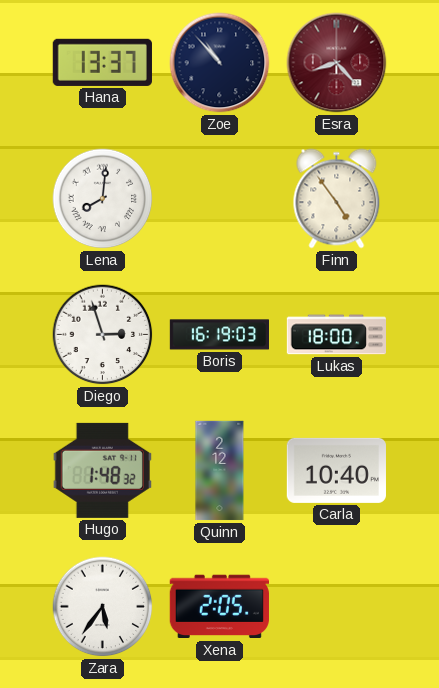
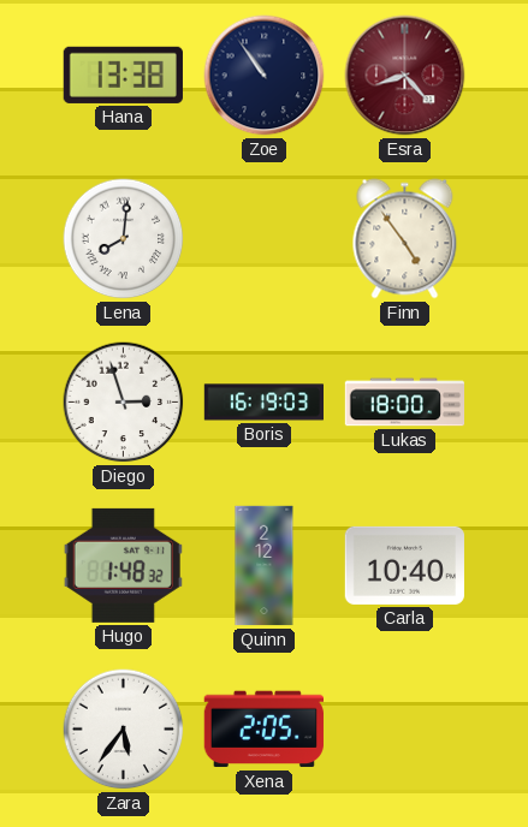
Hana: 13:37 -> 13:38 (123, 75)
Zoe: 10:53 -> 10:54 (265, 76)
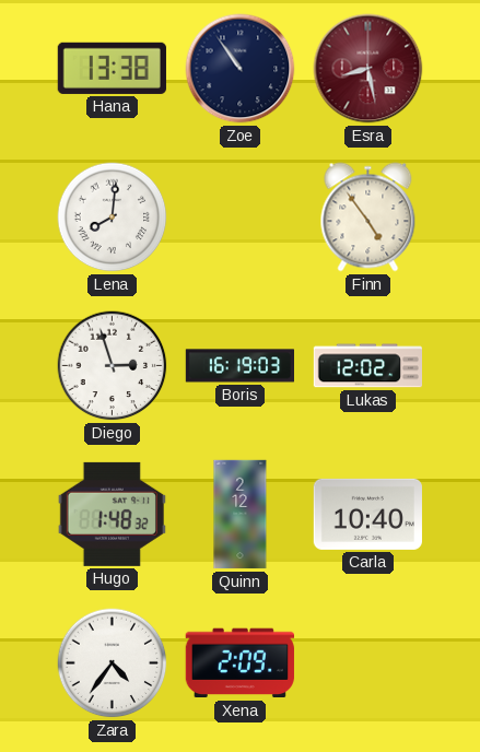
Esra: 8:23 -> 8:28 (368, 69)
Lukas: 18:00 -> 12:02 (367, 366)
Zara: 5:36 -> 4:36 (113, 663)
Xena: 2:05 -> 2:09 (239, 663)
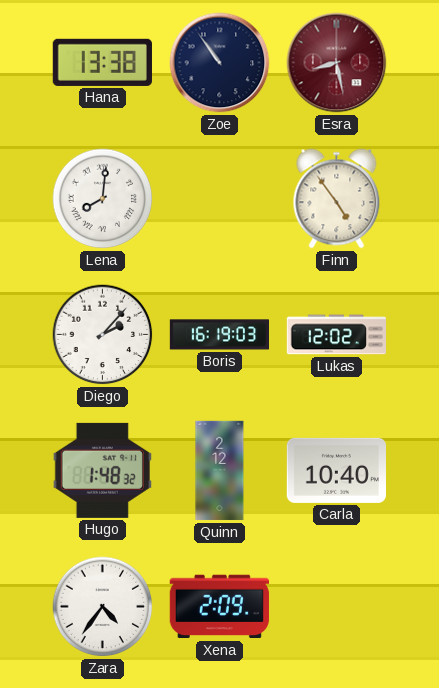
Diego: 2:57 -> 2:07 (103, 335)
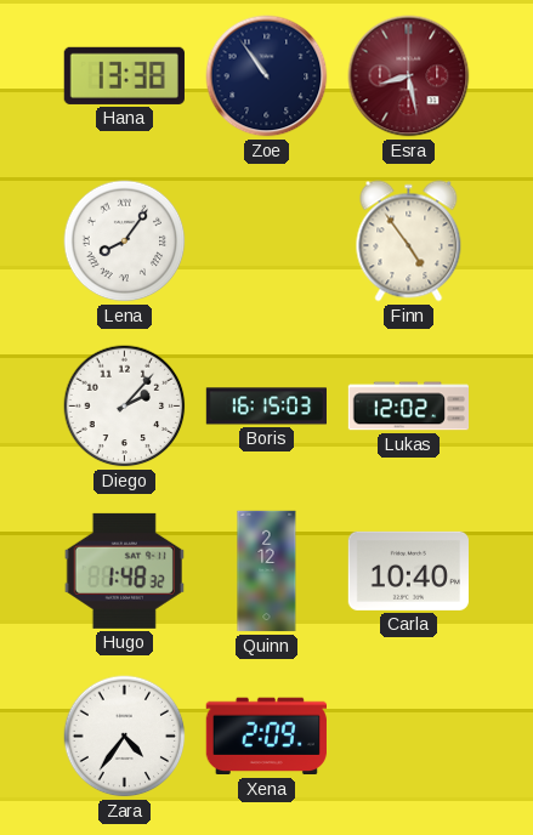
Lena: 8:01 -> 8:06 (125, 242)
Boris: 16:19 -> 16:15 (266, 407)
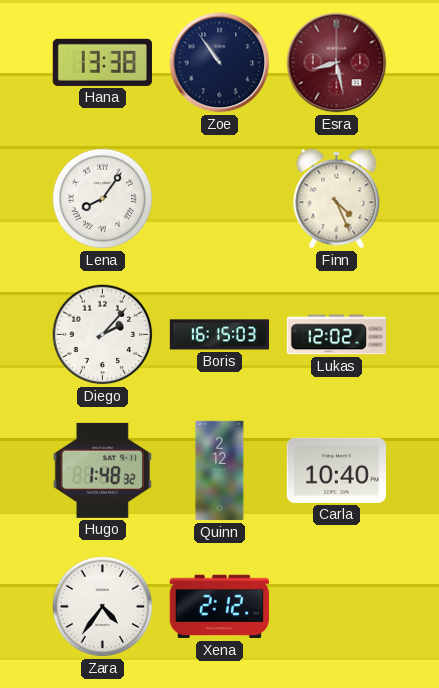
Finn: 4:54 -> 4:26 (337, 199)
Xena: 2:09 -> 2:12 (219, 607)
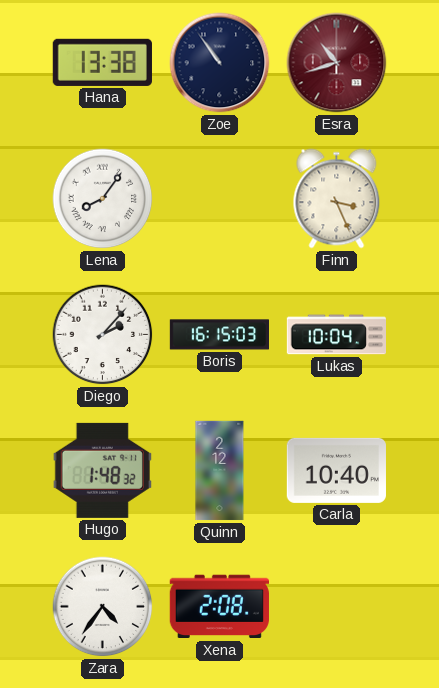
Esra: 8:28 -> 10:42 (337, 63)
Finn: 4:26 -> 3:26 (337, 199)
Lukas: 12:02 -> 10:04 (336, 335)
Xena: 2:12 -> 2:08 (219, 607)
